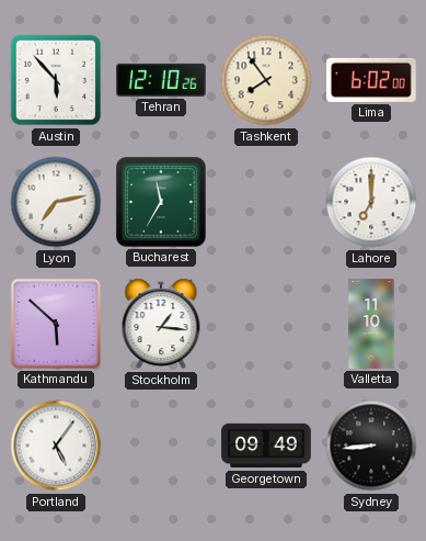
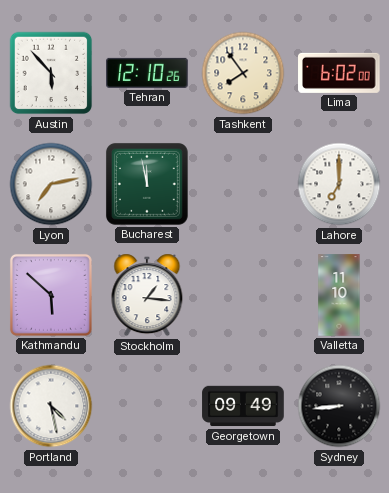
Bucharest: 11:35 -> 11:58 (147, 184)
Portland: 5:06 -> 4:28 (51, 406)
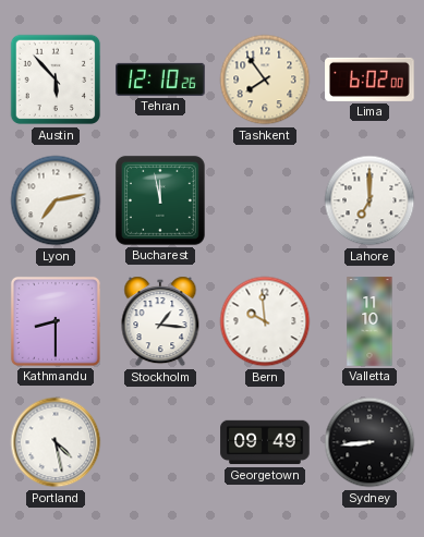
Kathmandu: 5:52 -> 8:30 (56, 321)
Bern: none -> 9:59 (265, 321)
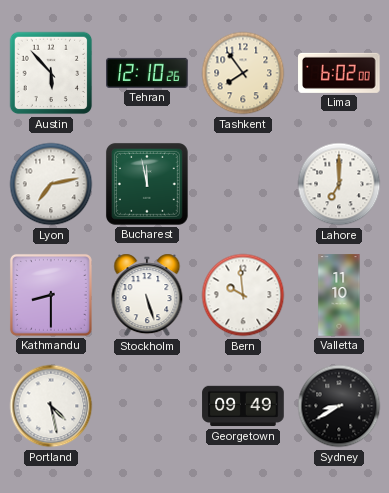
Stockholm: 1:16 -> 5:27 (147, 295)
Sydney: 8:44 -> 8:40 (339, 406)
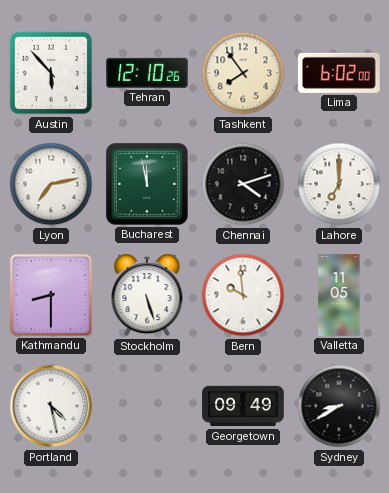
Chennai: none -> 4:12 (243, 184)
Valletta: 11:10 -> 11:05 (339, 295)
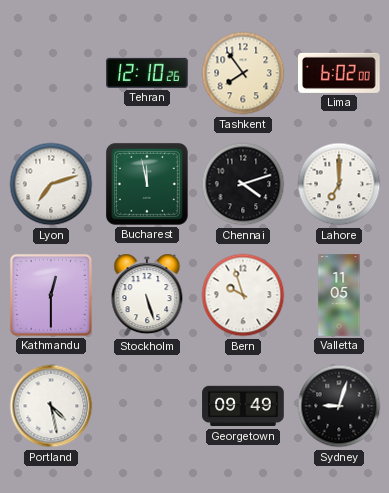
Austin: 5:53 -> none (51, 73)
Lyon: 7:13 -> 7:12 (51, 184)
Kathmandu: 8:30 -> 12:30 (51, 295)
Bern: 9:59 -> 9:57 (243, 295)
Sydney: 8:40 -> 9:03 (339, 406)
